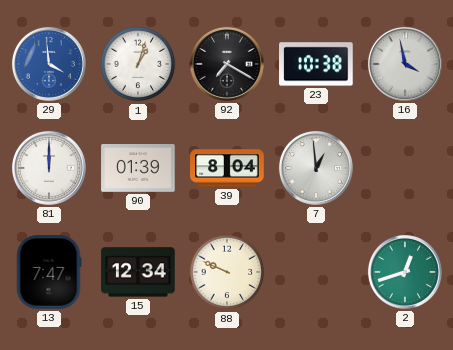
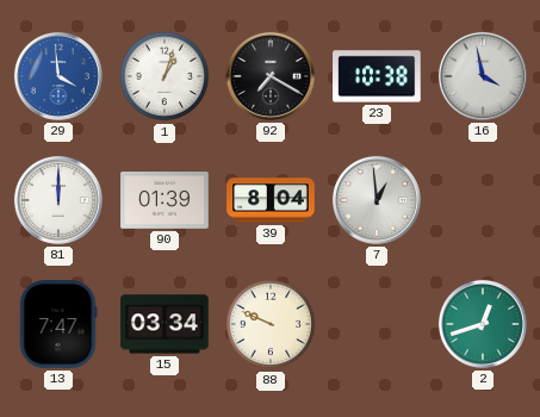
15: 12:34 -> 03:34 (165, 324)
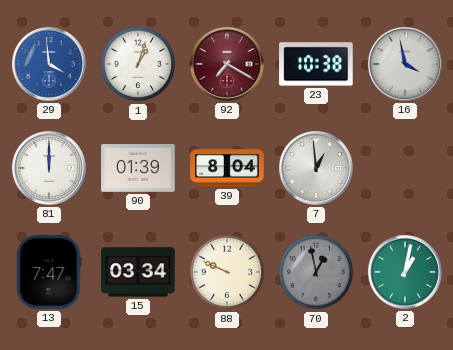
92 dial: black -> burgundy (227, 64)
70: none -> 12:58 (316, 272)
2: 12:42 -> 1:02 (405, 272)
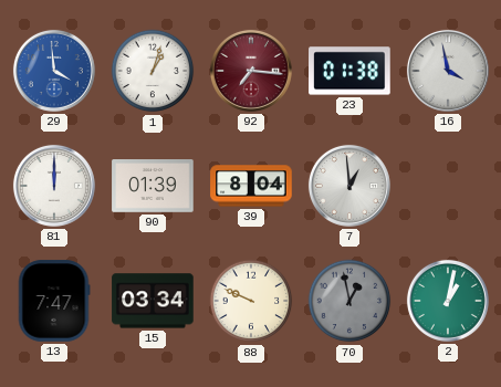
92: 7:20 -> 7:16 (251, 71)
23: 10:38 -> 01:38 (349, 71)
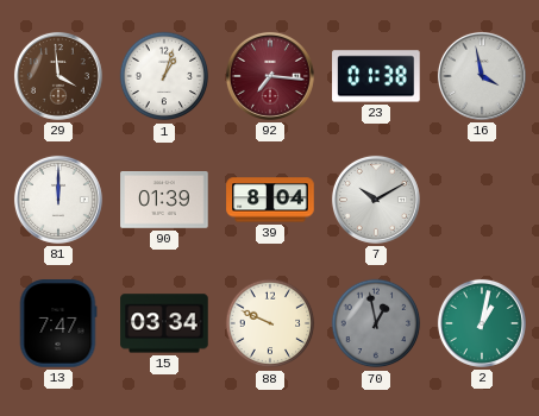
29 dial: blue -> brown (58, 76)
7: 12:59 -> 10:10 (376, 200)
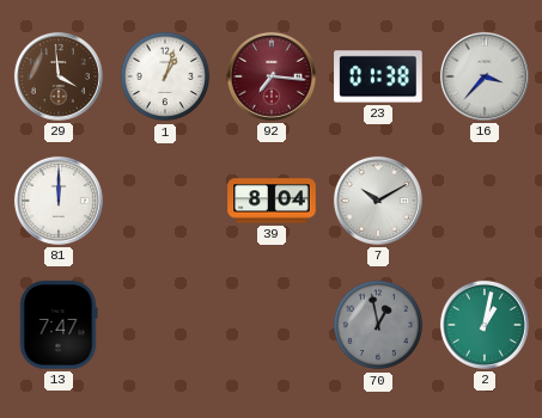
16: 3:58 -> 3:37 (485, 76)
90: 01:39 -> none (164, 201)
15: 03:34 -> none (164, 323)
88: 9:49 -> none (270, 323)
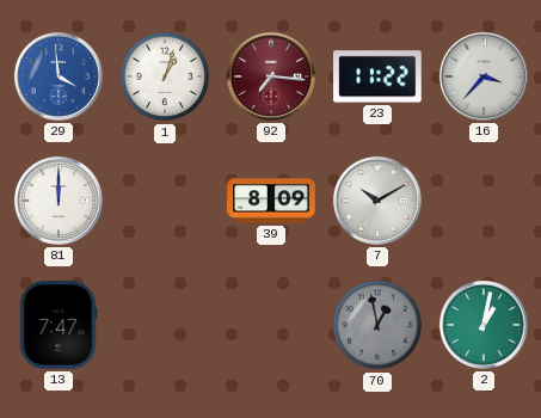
29 dial: brown -> blue (59, 76)
23: 01:38 -> 11:22 (377, 76)
39: 8:04 -> 8:09 (271, 201)
